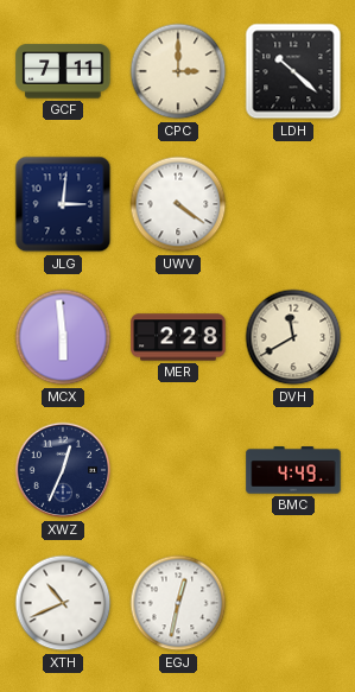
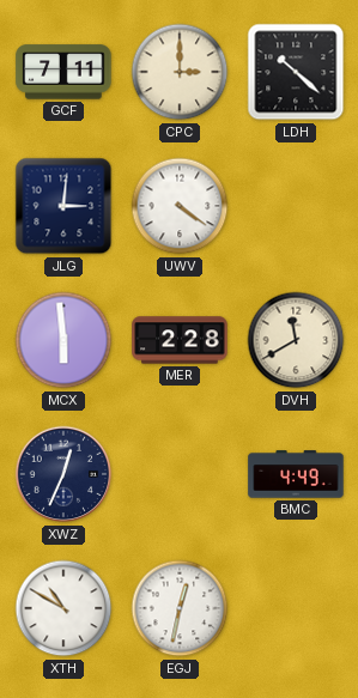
XTH: 10:41 -> 10:50 (63, 608)
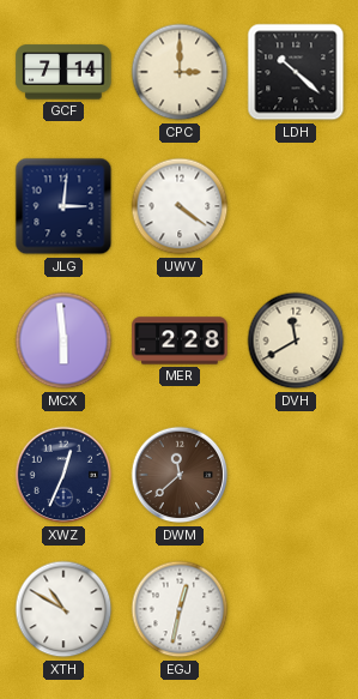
GCF: 7:11 -> 7:14 (63, 72)
DWM: none -> 11:38 (180, 475)
BMC: 4:49 -> none (296, 474)
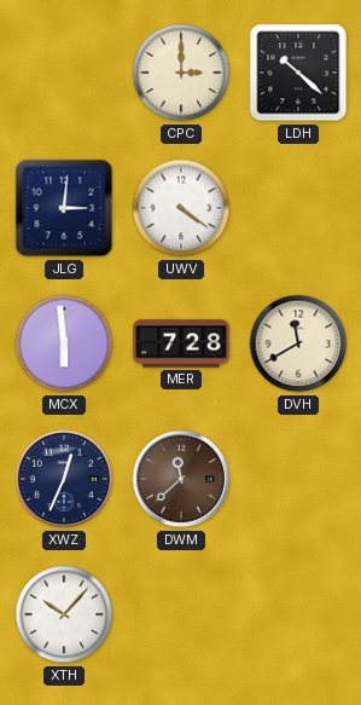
GCF: 7:14 -> none (63, 72)
MER: 2:28 -> 7:28 (181, 343)
XTH: 10:50 -> 10:07 (64, 614)
EGJ: 12:32 -> none (180, 609)
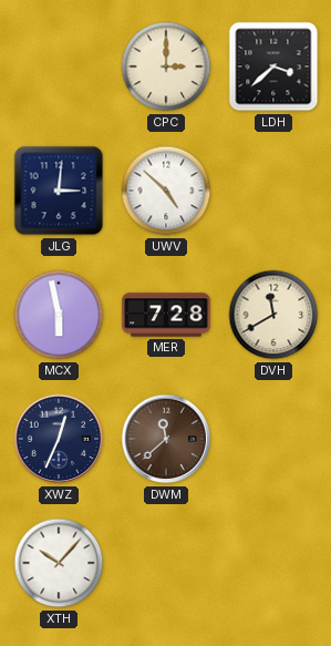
LDH: 10:22 -> 3:38 (273, 66)
UWV: 4:21 -> 4:52 (166, 191)
MCX: 5:59 -> 5:58 (59, 315)
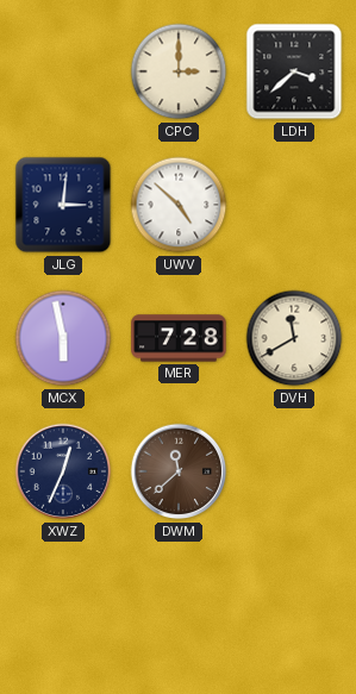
XTH: 10:07 -> none (59, 563)
